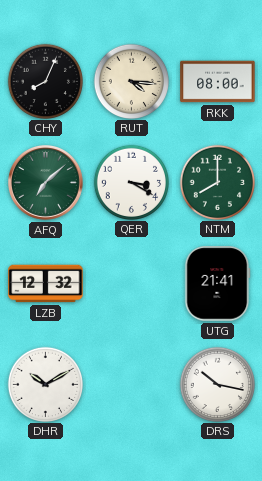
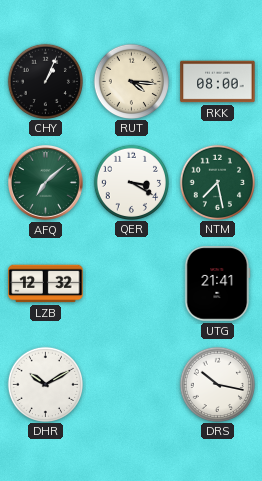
CHY: 8:04 -> 1:04 (45, 81)
NTM: 8:00 -> 7:28 (217, 182)
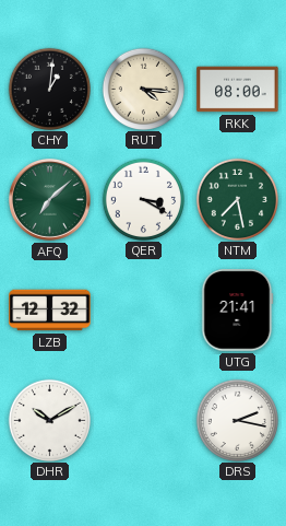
CHY: 1:04 -> 1:01 (49, 89)
DRS: 10:17 -> 2:17 (237, 420)
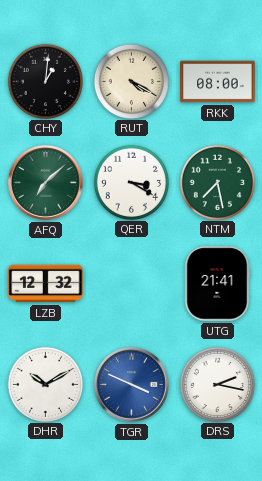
RUT: 4:16 -> 4:20 (131, 81)
TGR: none -> 3:49 (132, 385)
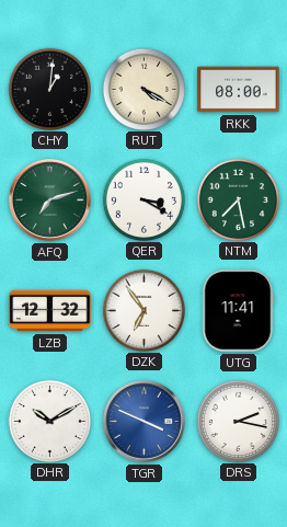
AFQ: 7:08 -> 7:12 (50, 201)
DZK: none -> 6:54 (143, 310)
UTG: 21:41 -> 11:41 (239, 311)
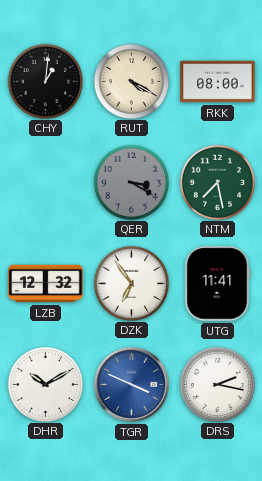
AFQ: 7:12 -> none (50, 201)
QER dial: white -> grey (131, 182)
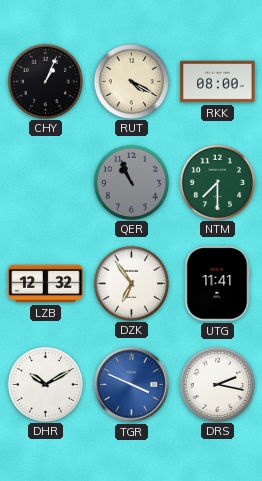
CHY: 1:01 -> 1:04 (45, 81)
QER: 3:20 -> 10:56 (131, 182)
NTM: 7:28 -> 7:30 (217, 182)
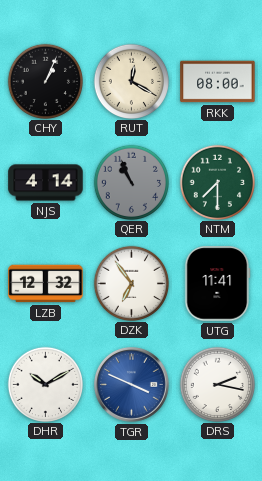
RUT: 4:20 -> 12:20 (131, 81)
NJS: none -> 4:14 (46, 183)
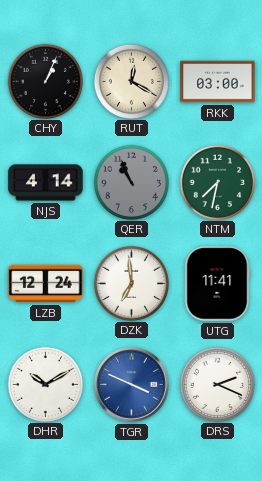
RKK: 08:00 -> 03:00 (218, 82)
NTM: 7:30 -> 7:32 (217, 182)
LZB: 12:32 -> 12:24 (46, 284)
DZK: 6:54 -> 6:59 (131, 283)
DRS: 2:17 -> 2:19 (217, 384)
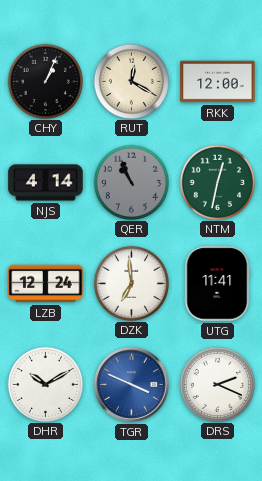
RKK: 03:00 -> 12:00 (218, 82)
NTM: 7:32 -> 12:32 (217, 182)
